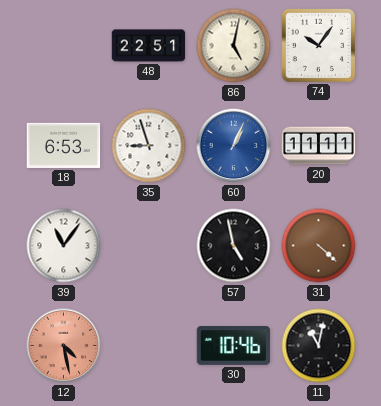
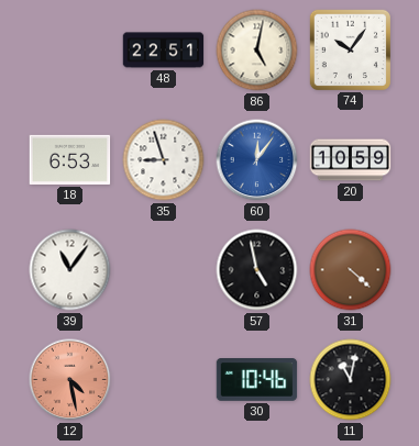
60: 1:04 -> 12:06 (257, 160)
20: 11:11 -> 10:59 (351, 160)
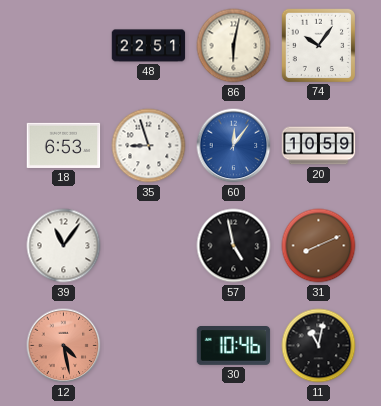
86: 5:02 -> 6:02 (234, 46)
31: 4:22 -> 8:11 (319, 246)
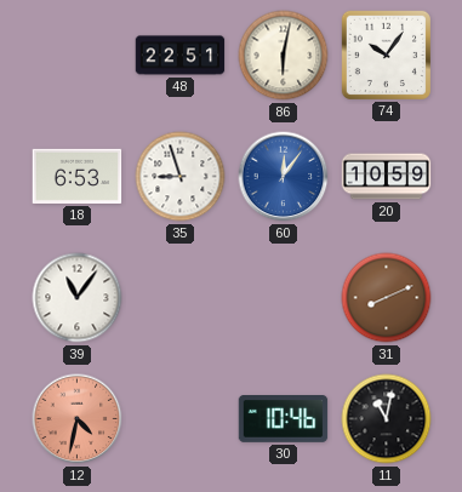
57: 4:58 -> none (234, 246)
12: 4:28 -> 4:32 (78, 419)
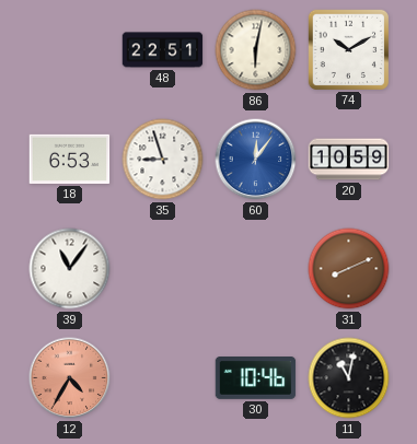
74: 10:06 -> 10:10 (348, 49)
12: 4:32 -> 4:35 (70, 378)
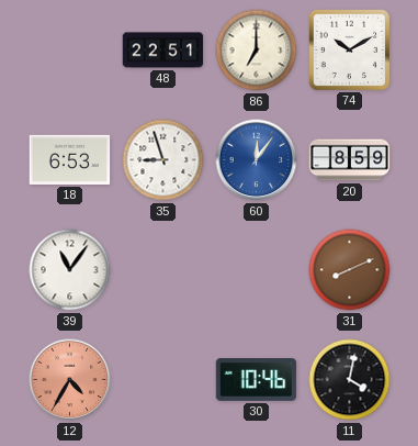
86: 6:02 -> 7:00 (257, 51)
20: 10:59 -> 8:59 (350, 160)
11: 11:02 -> 4:02 (350, 380)
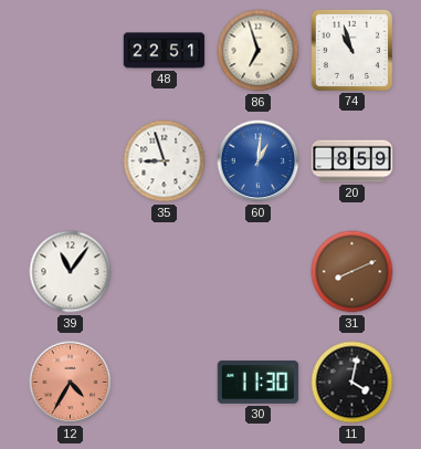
86: 7:00 -> 6:57 (259, 51)
74: 10:10 -> 10:57 (351, 50)
18: 6:53 -> none (70, 159)
60: 12:06 -> 1:01 (259, 161)
30: 10:46 -> 11:30 (259, 383)
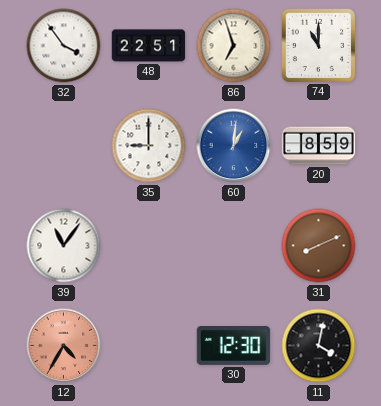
32: none -> 3:54 (64, 46)
74: 10:57 -> 11:00 (318, 45)
35: 8:57 -> 9:00 (149, 146)
30: 11:30 -> 12:30 (234, 346)
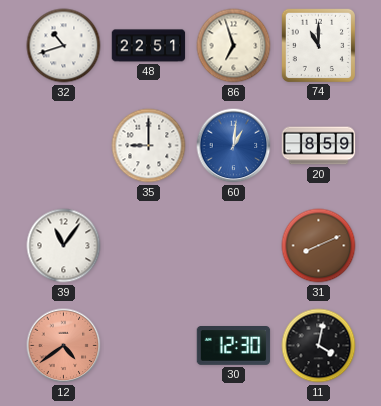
32: 3:54 -> 10:42 (64, 46)
12: 4:35 -> 4:39 (64, 346)
